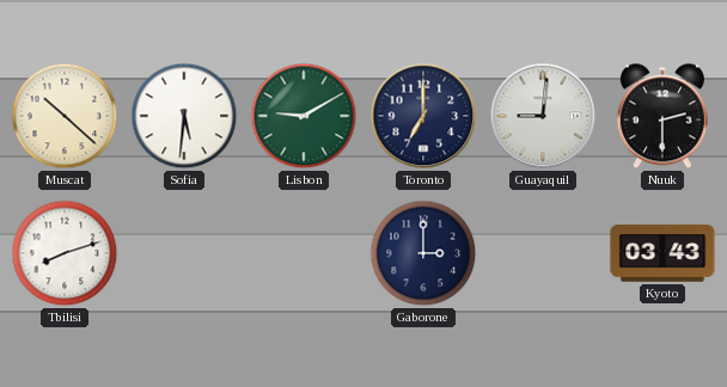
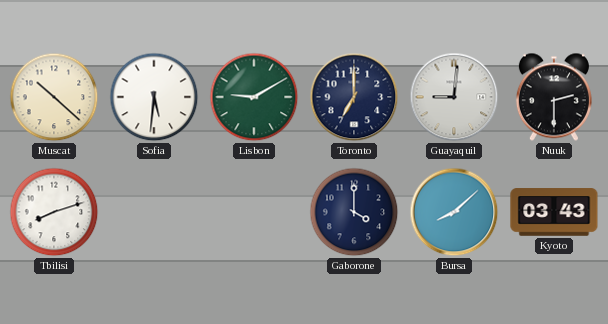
Gaborone: 3:00 -> 4:00 (354, 212)
Bursa: none -> 8:08 (454, 212)
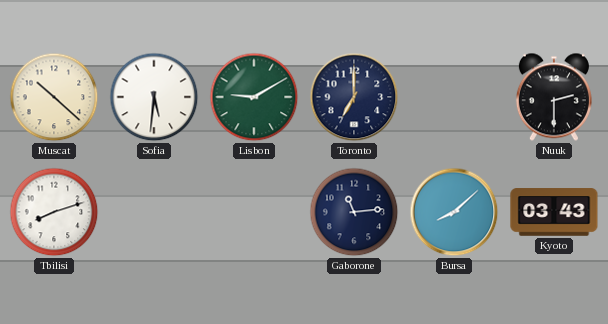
Guayaquil: 9:01 -> none (454, 97)
Gaborone: 4:00 -> 11:14 (354, 212)
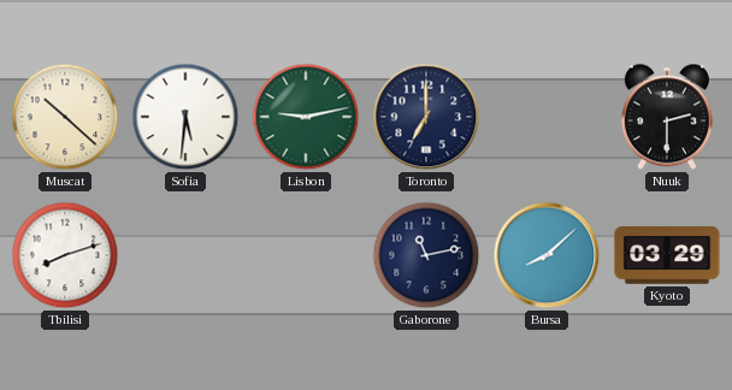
Lisbon: 9:10 -> 9:13 (306, 117)
Gaborone: 11:14 -> 11:13 (426, 255)
Kyoto: 03:43 -> 03:29 (667, 255)
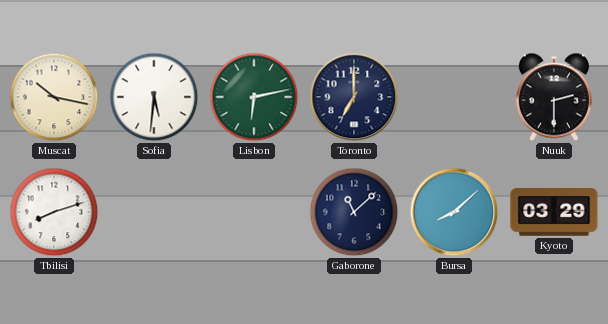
Muscat: 10:22 -> 10:17 (54, 97)
Lisbon: 9:13 -> 6:13 (254, 97)
Gaborone: 11:13 -> 11:08 (354, 212)
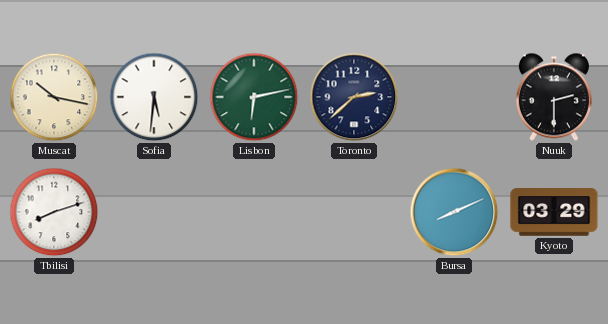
Toronto: 7:00 -> 2:38 (354, 97)
Gaborone: 11:08 -> none (354, 212)
Bursa: 8:08 -> 8:11 (454, 212)
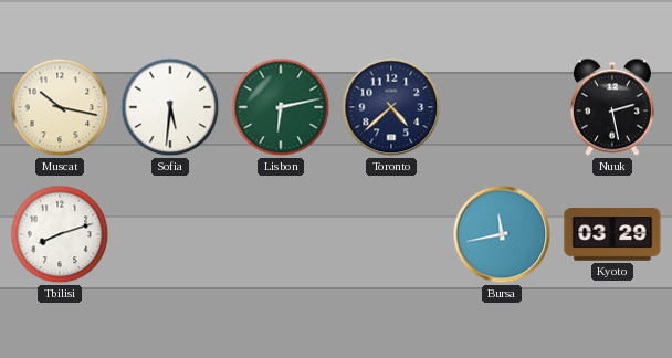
Toronto: 2:38 -> 4:38 (391, 107)
Nuuk: 2:30 -> 2:28 (612, 107)
Bursa: 8:11 -> 11:43 (502, 234)
